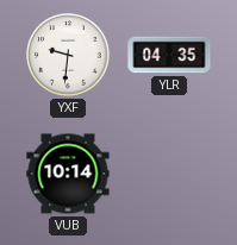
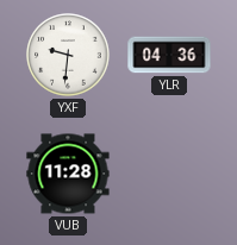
YLR: 04:35 -> 04:36 (169, 55)
VUB: 10:14 -> 11:28 (68, 174)
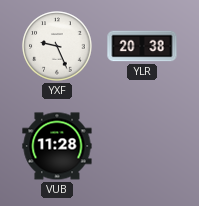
YXF: 9:31 -> 9:26 (57, 46)
YLR: 04:36 -> 20:38 (142, 46)
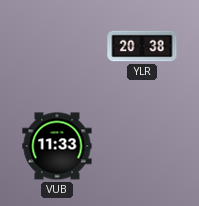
YXF: 9:26 -> none (57, 46)
VUB: 11:28 -> 11:33 (57, 146)
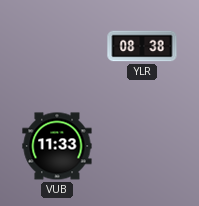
YLR: 20:38 -> 08:38 (142, 46)
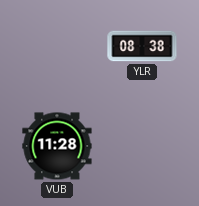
VUB: 11:33 -> 11:28 (57, 146)
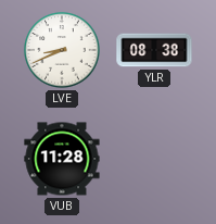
LVE: none -> 8:41 (62, 50)
